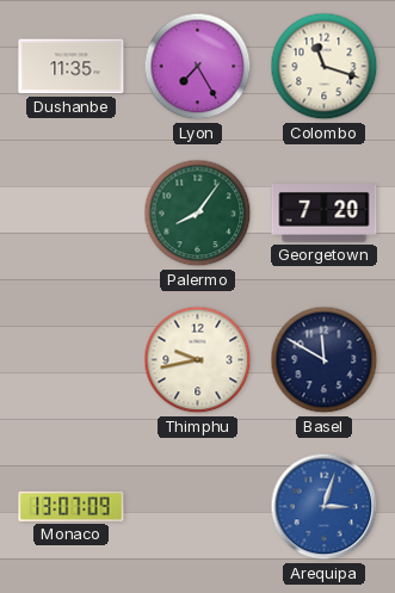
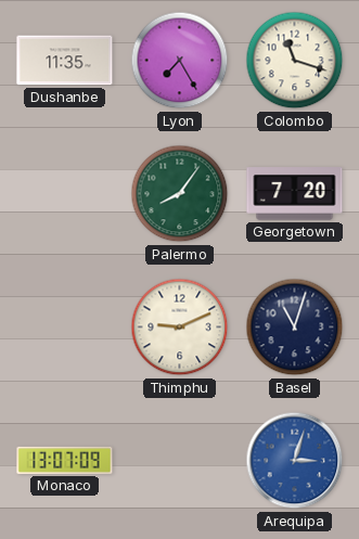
Thimphu: 9:43 -> 9:11 (180, 328)
Basel: 11:50 -> 11:03 (295, 328)
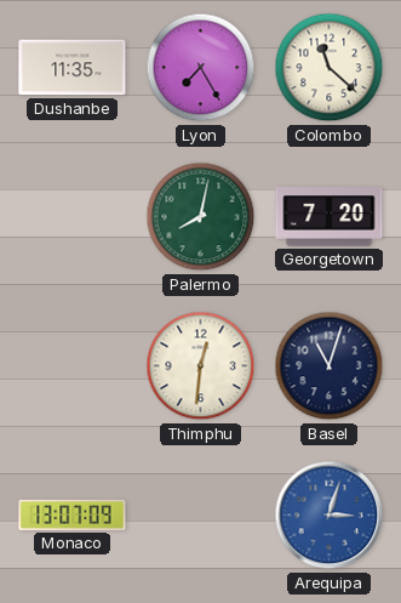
Colombo: 11:18 -> 11:22 (330, 68)
Palermo: 8:06 -> 8:02 (201, 217)
Thimphu: 9:11 -> 12:31 (201, 366)
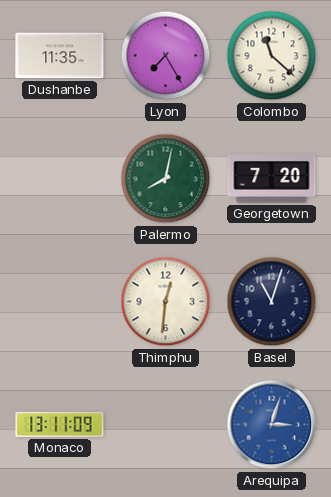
Monaco: 13:07 -> 13:11 (60, 424)
